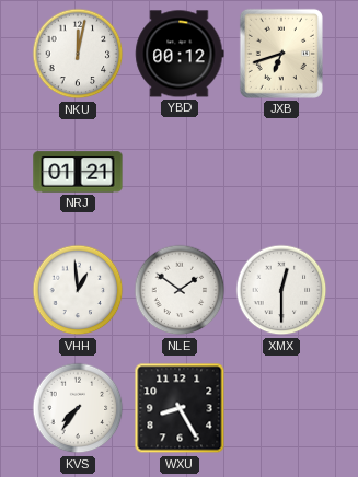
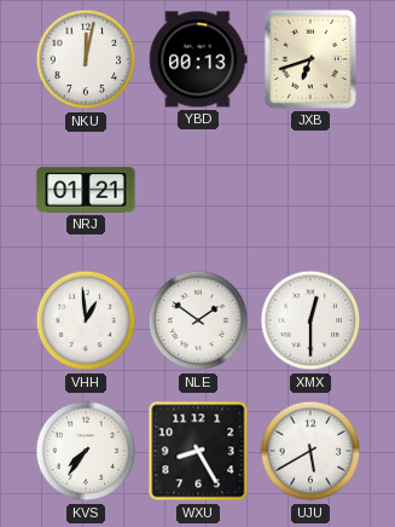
YBD: 00:12 -> 00:13 (198, 59)
UJU: none -> 5:40 (310, 451)
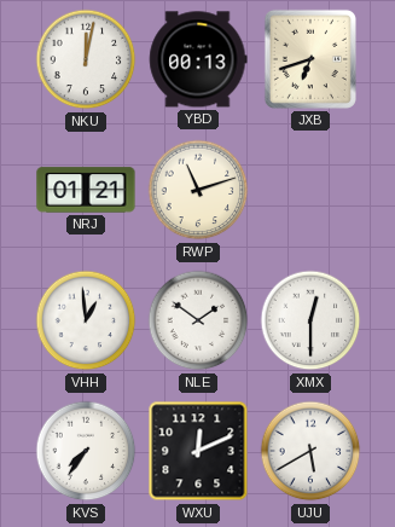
RWP: none -> 11:12 (198, 190)
WXU: 8:25 -> 12:11 (198, 451)
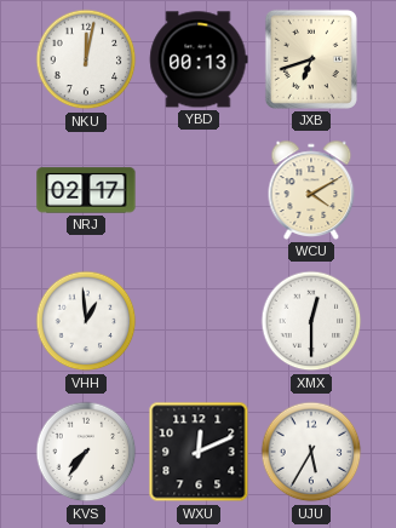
NRJ: 01:21 -> 02:17 (86, 190)
RWP: 11:12 -> none (198, 190)
WCU: none -> 4:10 (311, 190)
NLE: 1:51 -> none (198, 320)
UJU: 5:40 -> 5:35 (311, 452)
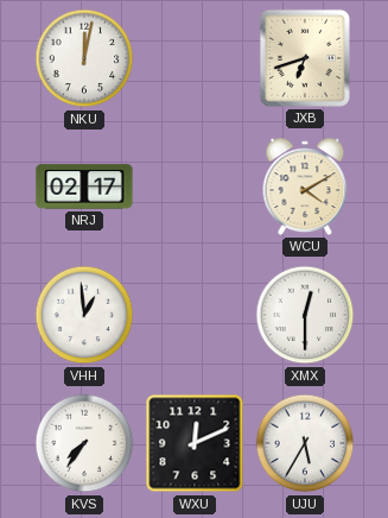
YBD: 00:13 -> none (199, 59)
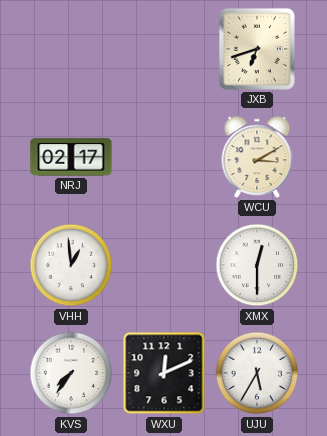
NKU: 12:02 -> none (84, 58)
WCU: 4:10 -> 3:10 (257, 157)
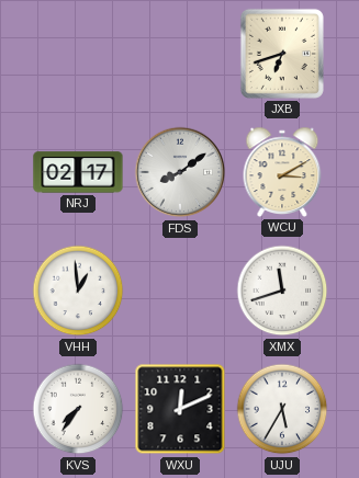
FDS: none -> 8:09 (180, 172)
XMX: 12:30 -> 11:42 (282, 291)
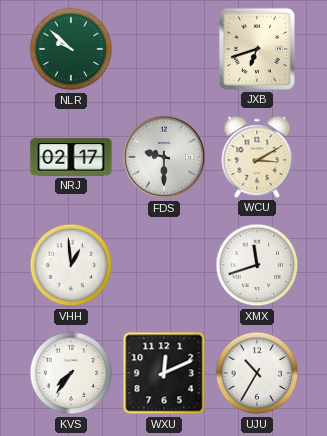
NLR: none -> 9:52 (71, 49)
FDS: 8:09 -> 9:30 (164, 157)
UJU: 5:35 -> 10:35 (257, 373)
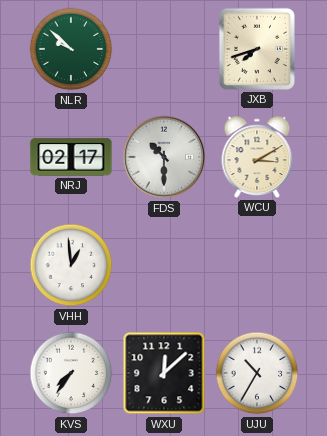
JXB: 6:42 -> 7:42 (257, 49)
FDS: 9:30 -> 10:30 (164, 157)
XMX: 11:42 -> none (257, 265)
WXU: 12:11 -> 12:08 (164, 373)
